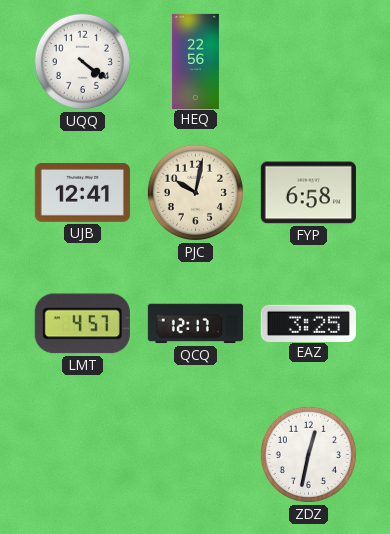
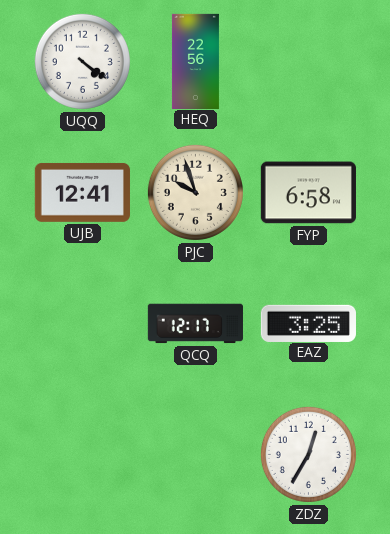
PJC: 10:02 -> 9:57 (195, 192)
LMT: 4:57 -> none (82, 324)
ZDZ: 12:32 -> 12:35 (308, 454)
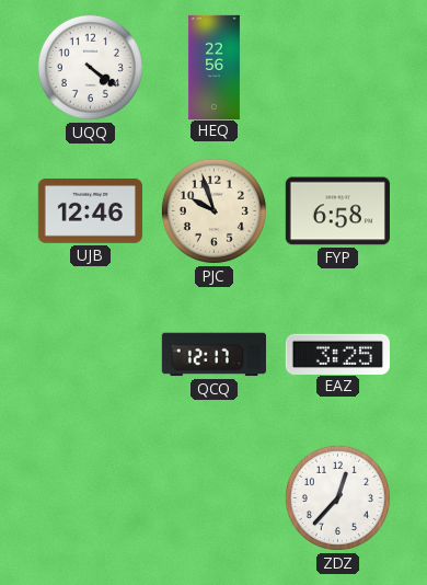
UJB: 12:41 -> 12:46 (90, 210)
ZDZ: 12:35 -> 12:37 (337, 497)
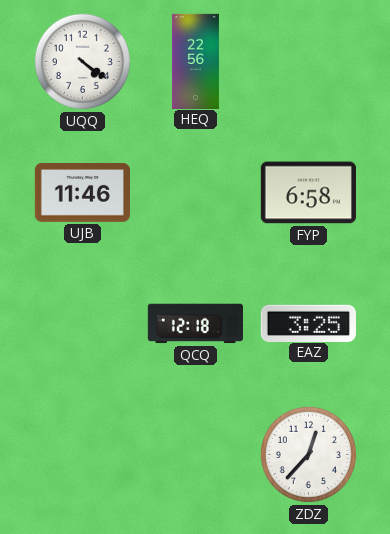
UJB: 12:46 -> 11:46 (82, 192)
PJC: 9:57 -> none (214, 210)
QCQ: 12:17 -> 12:18 (195, 324)
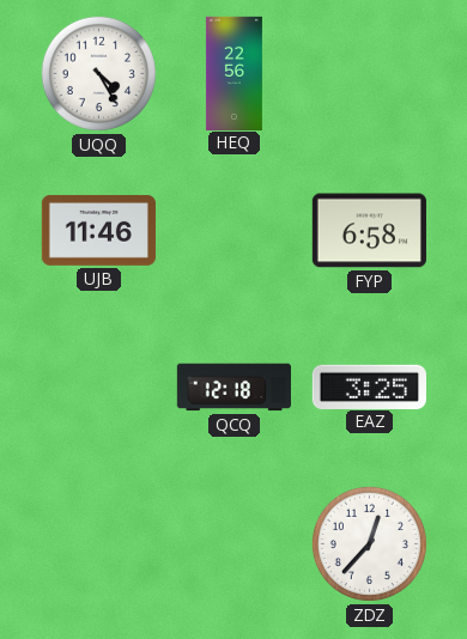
UQQ: 4:21 -> 4:25 (98, 73)
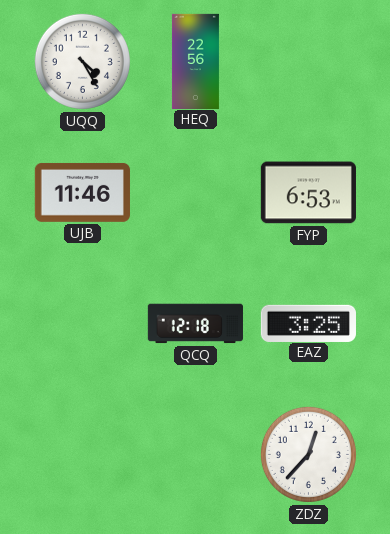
FYP: 6:58 -> 6:53 (308, 193)
